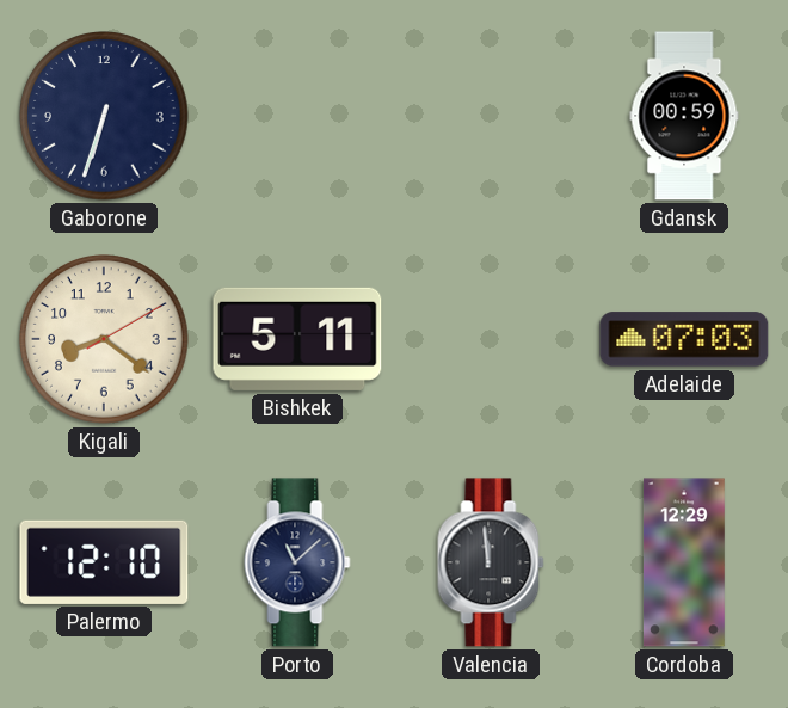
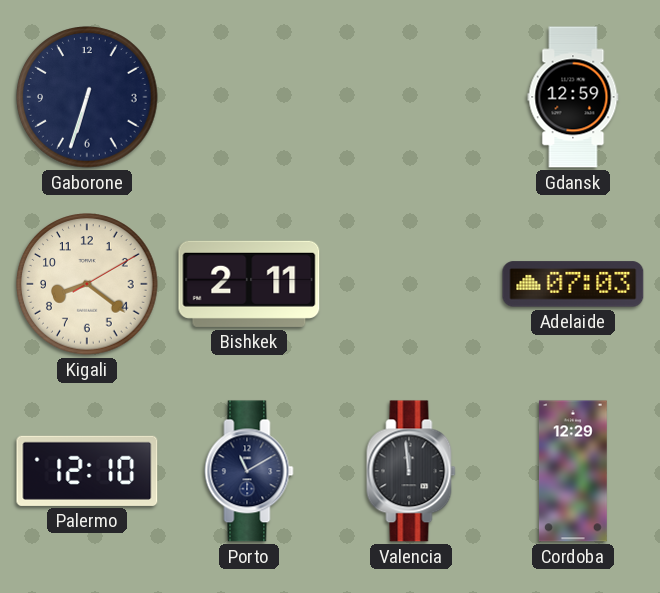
Gdansk: 00:59 -> 12:59 (573, 97)
Bishkek: 5:11 -> 2:11 (249, 284)
Porto: 11:08 -> 11:10 (249, 471)
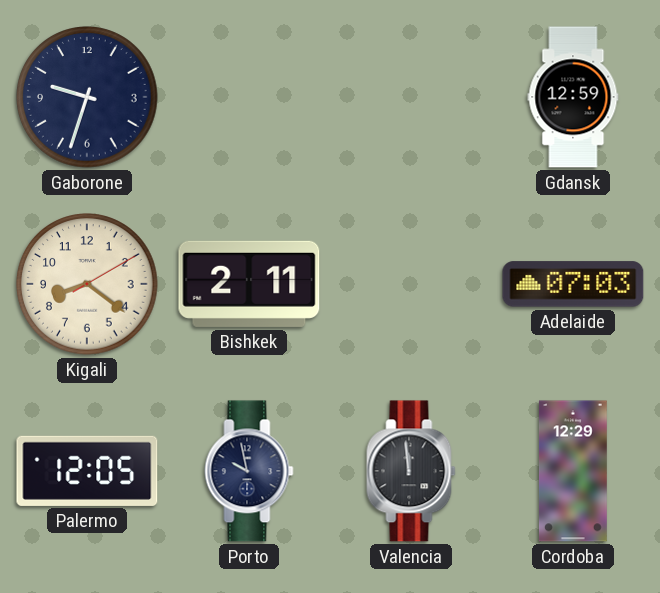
Gaborone: 6:33 -> 9:33 (87, 97)
Palermo: 12:10 -> 12:05 (87, 471)
Porto: 11:10 -> 9:58 (249, 471)
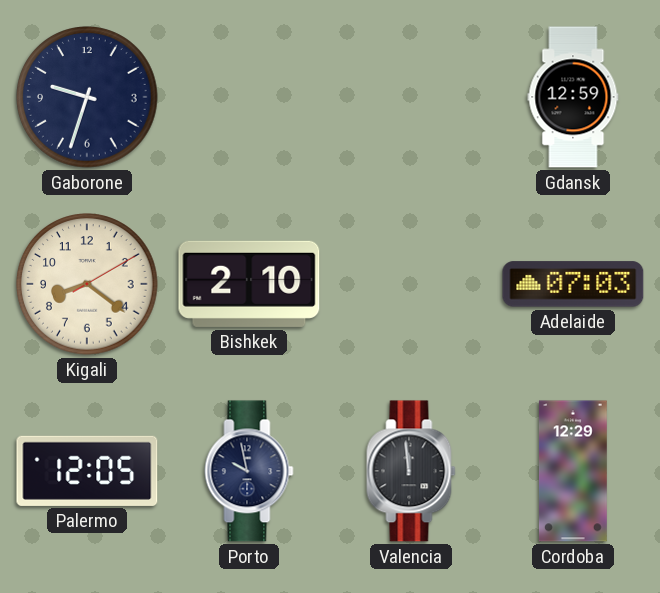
Bishkek: 2:11 -> 2:10 (249, 284)
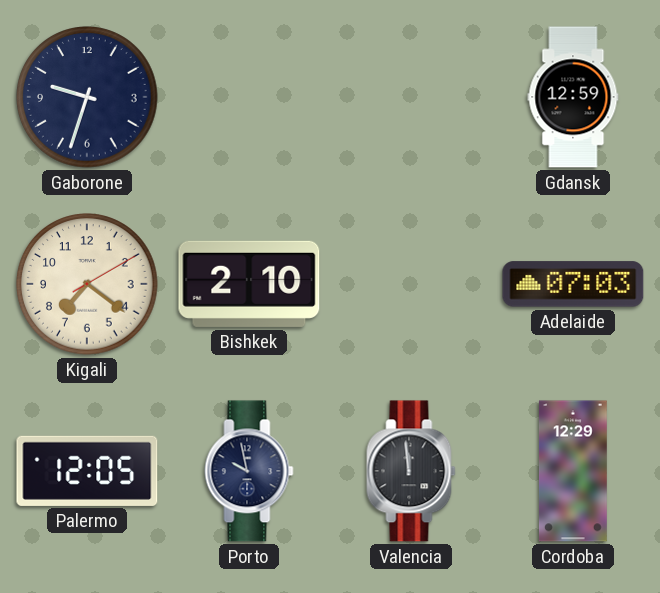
Kigali: 8:21 -> 7:21 (87, 284)
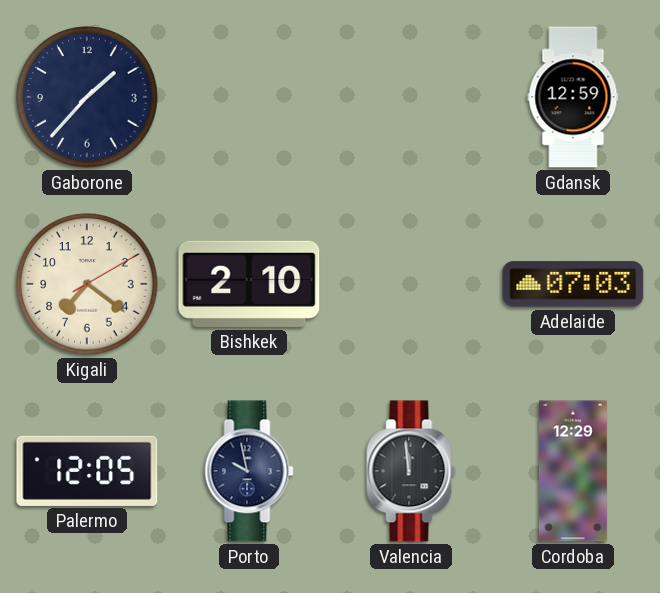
Gaborone: 9:33 -> 1:37 (87, 97)
